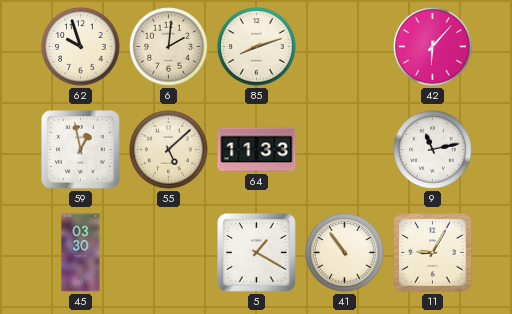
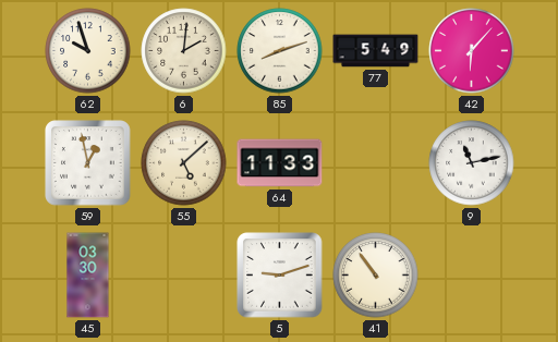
77: none -> 5:49 (376, 51)
5: 1:20 -> 9:12 (280, 276)
11: 9:05 -> none (433, 253)
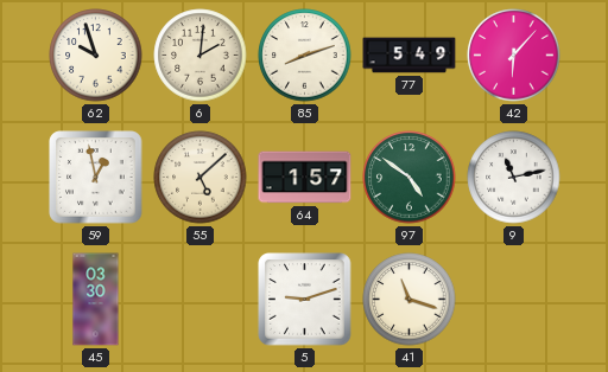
64: 11:33 -> 1:57 (305, 178)
97: none -> 4:51 (410, 178)
41: 10:54 -> 11:18 (410, 300)
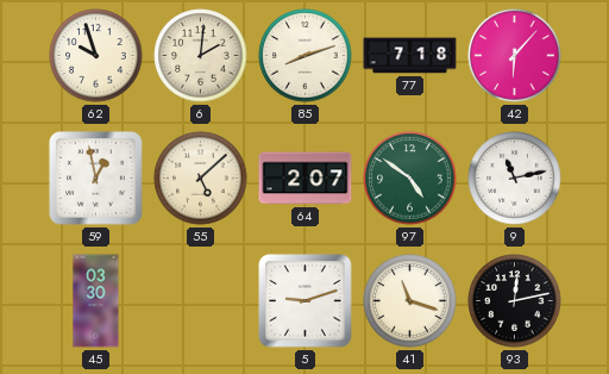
77: 5:49 -> 7:18 (410, 56)
64: 1:57 -> 2:07 (306, 179)
93: none -> 12:13 (515, 301)
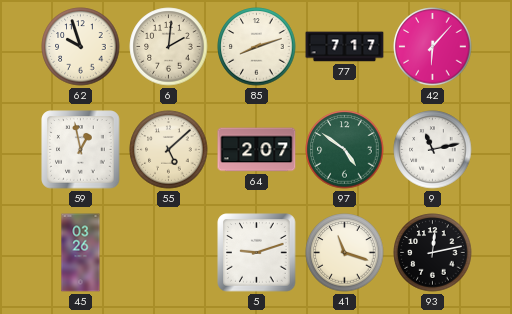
77: 7:18 -> 7:17 (345, 47)
45: 03:30 -> 03:26 (81, 253)
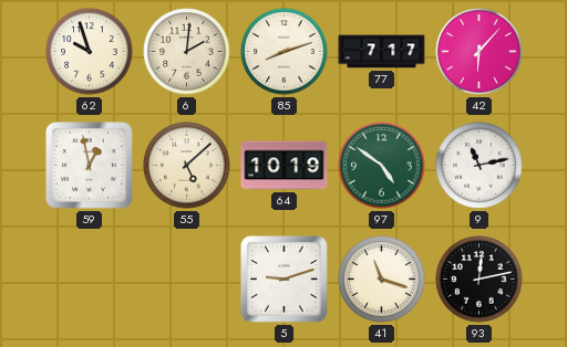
64: 2:07 -> 10:19 (285, 166)
45: 03:26 -> none (81, 253)
